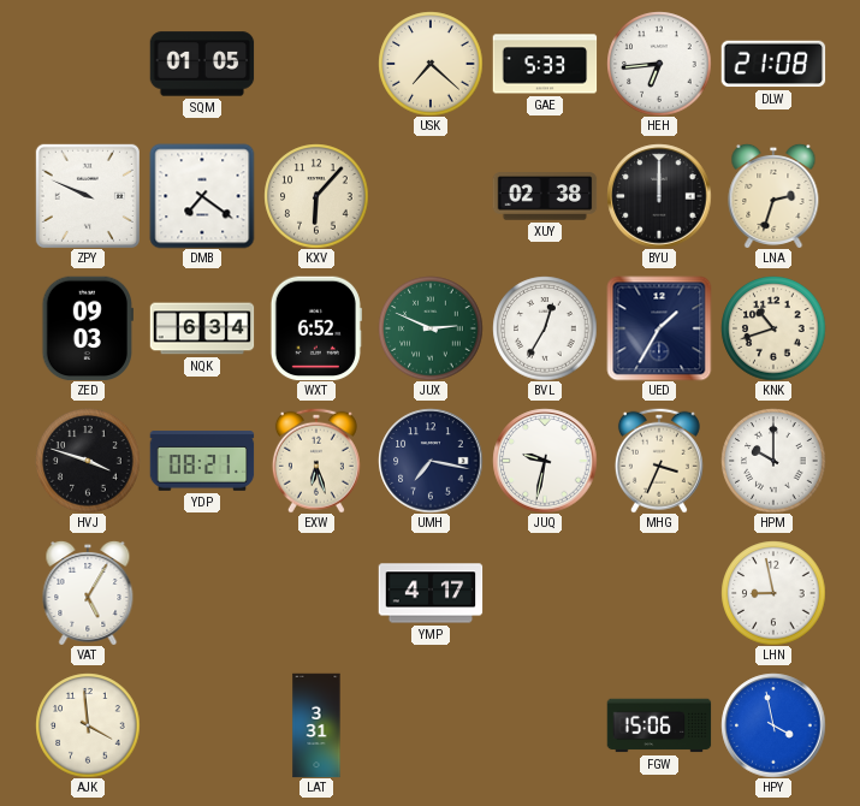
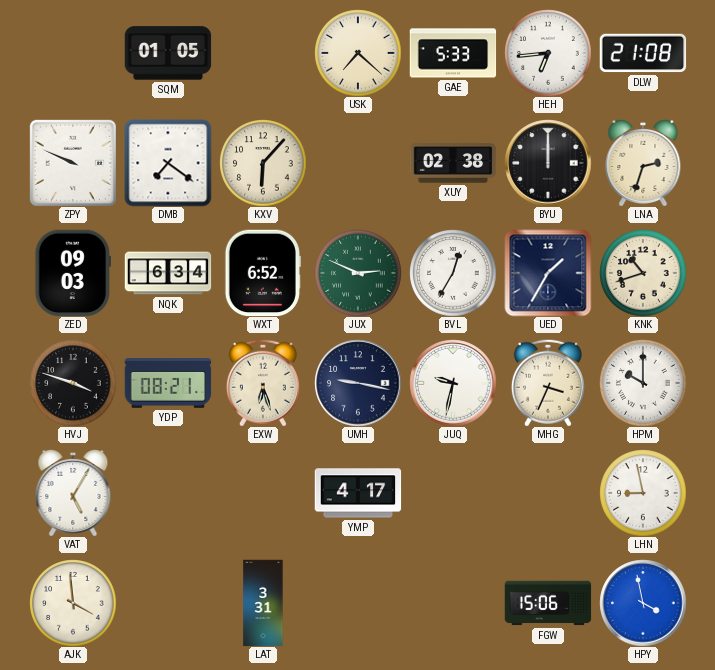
UMH: 7:17 -> 9:17 (358, 383)
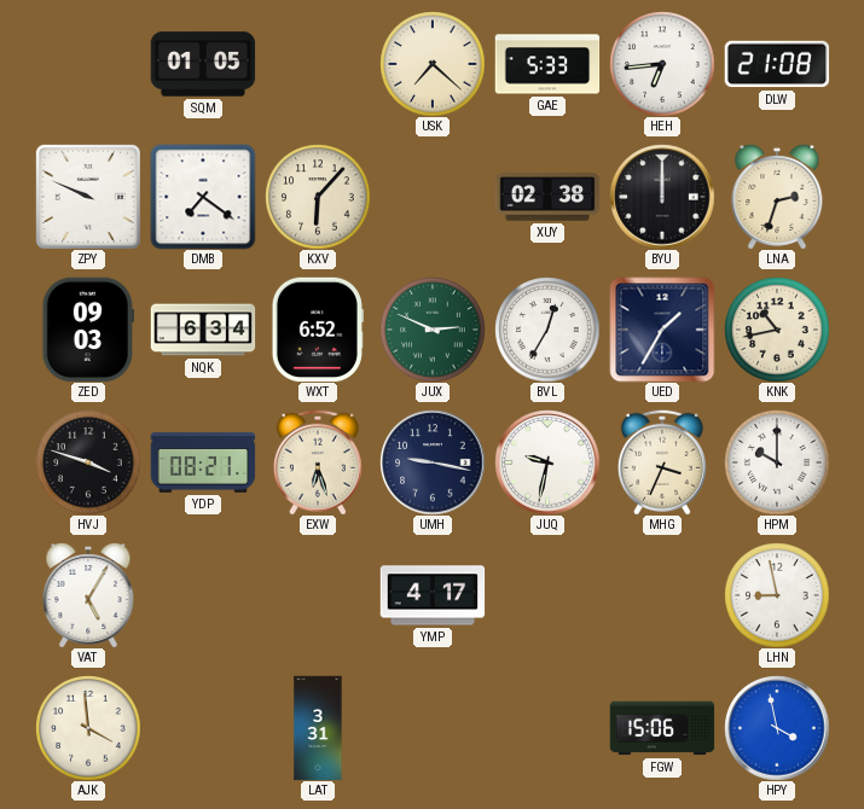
KNK: 10:42 -> 10:43 (777, 330)
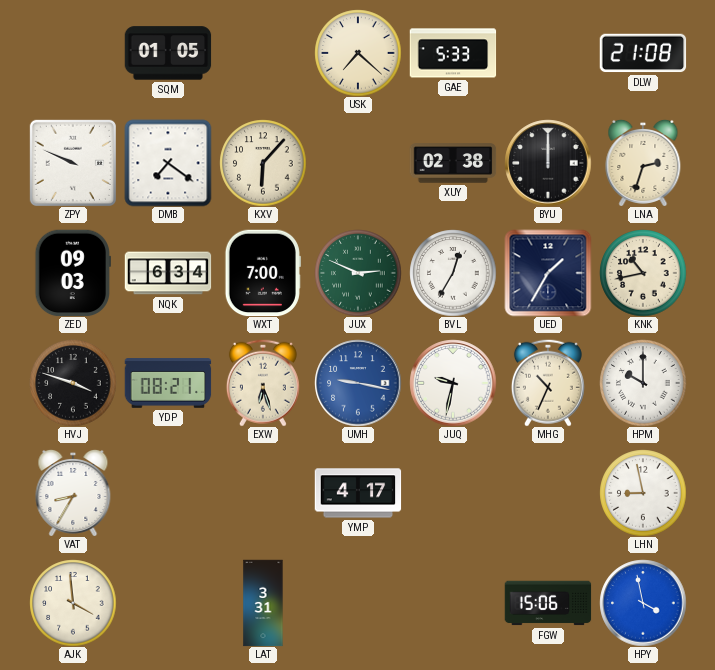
HEH: 6:44 -> none (662, 64)
WXT: 6:52 -> 7:00 (263, 273)
UMH dial: navy -> blue (358, 383)
MHG: 3:34 -> 10:34 (548, 383)
VAT: 5:05 -> 8:35 (73, 493)
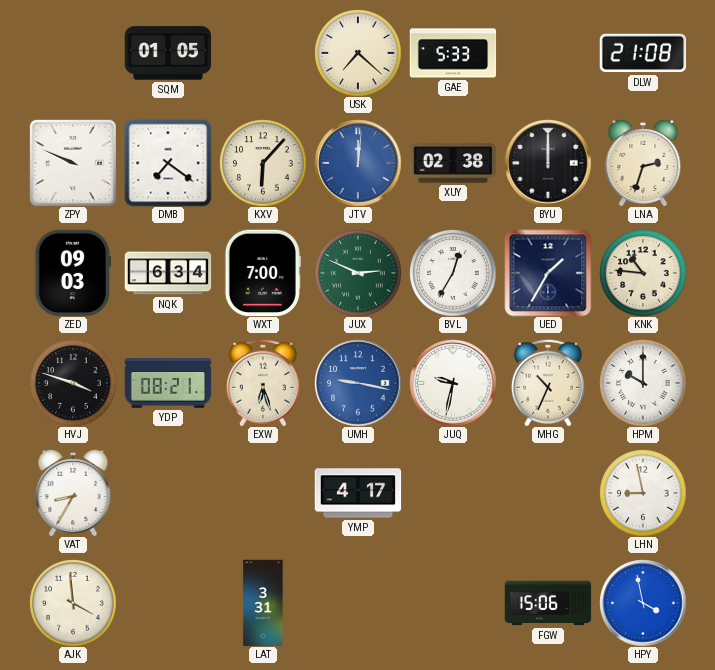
JTV: none -> 12:01 (358, 163)
KNK: 10:43 -> 10:46 (643, 273)
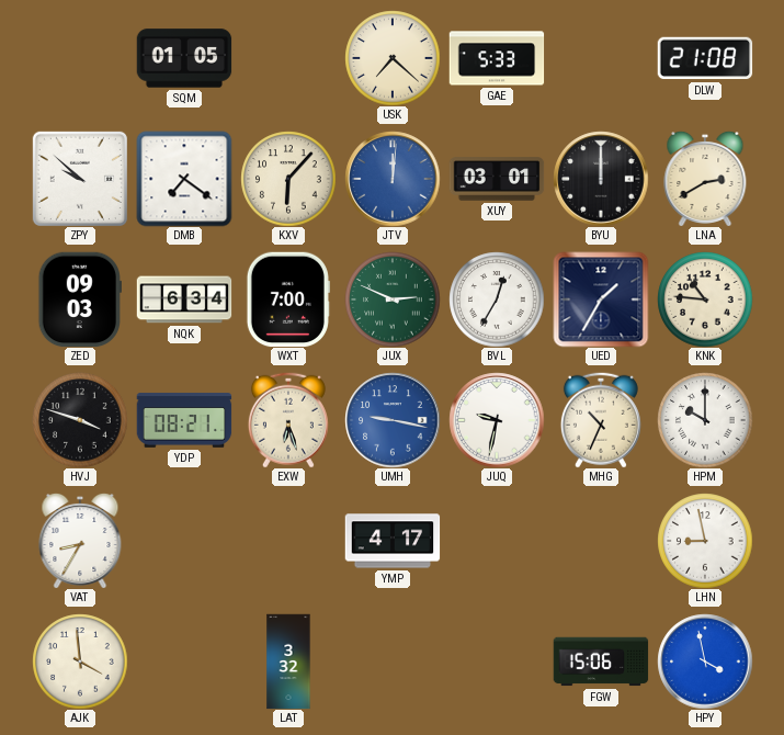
ZPY: 9:49 -> 9:52 (80, 179)
XUY: 02:38 -> 03:01 (497, 179)
LNA: 2:33 -> 2:40 (705, 179)
LAT: 3:31 -> 3:32 (288, 661)
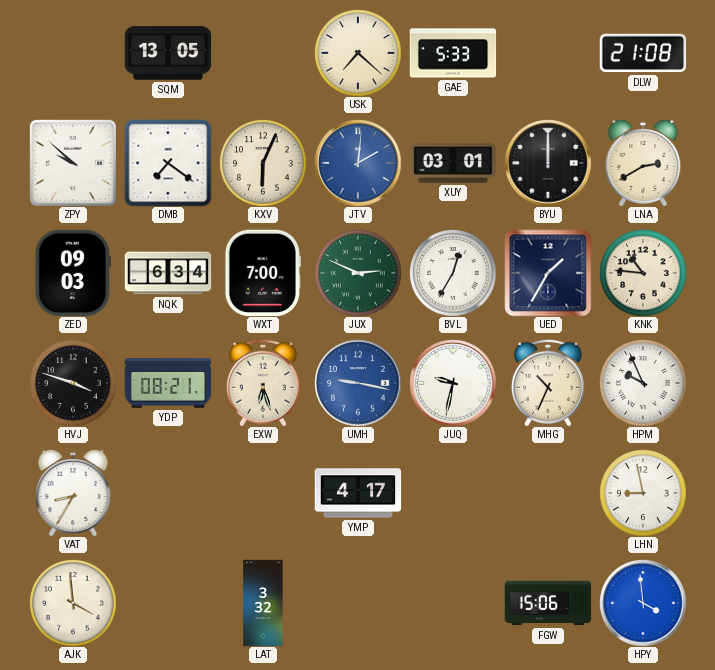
SQM: 01:05 -> 13:05 (168, 53)
KXV: 6:07 -> 6:04 (263, 163)
JTV: 12:01 -> 2:01 (358, 163)
HPM: 10:00 -> 9:56 (643, 383)
HPY: 3:58 -> 3:59 (643, 603)
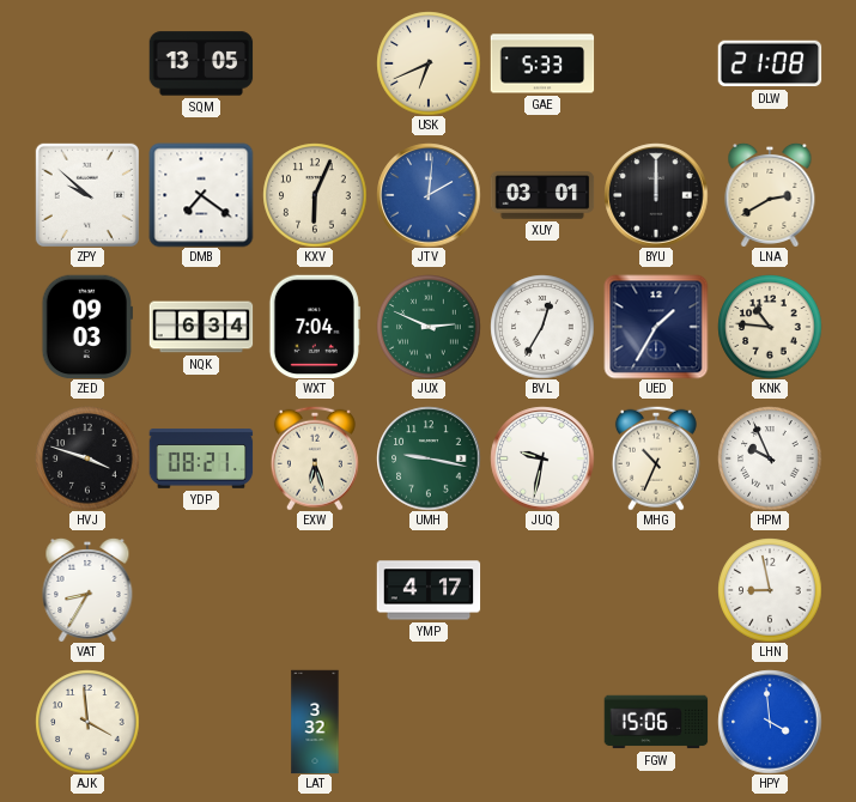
USK: 7:22 -> 6:41 (429, 63)
WXT: 7:00 -> 7:04 (315, 327)
UMH dial: blue -> green (429, 458)
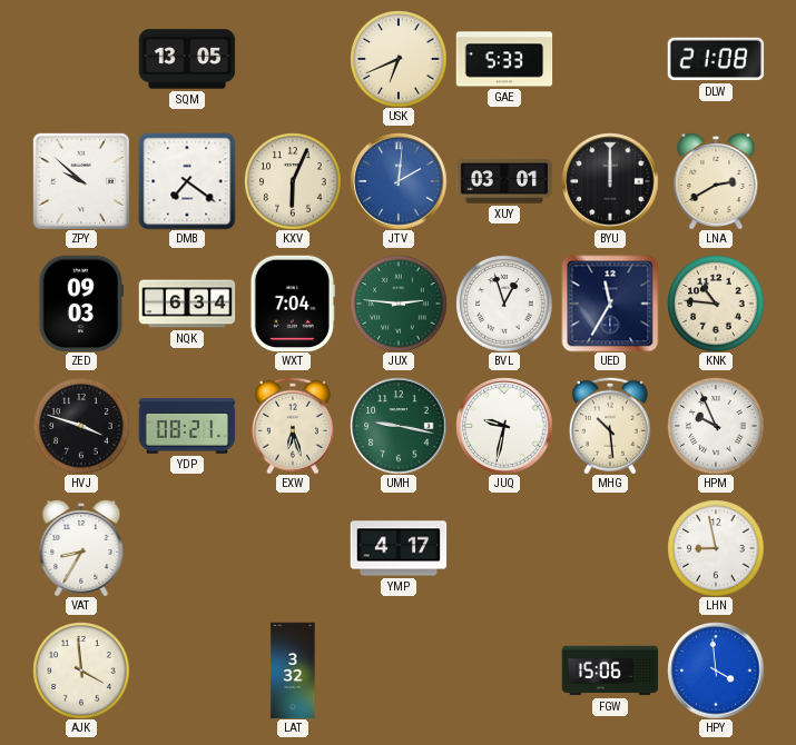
JUX: 2:49 -> 2:46 (399, 304)
BVL: 12:35 -> 12:57 (504, 304)
UED: 1:35 -> 11:35 (610, 304)
MHG: 10:34 -> 10:29 (610, 426)
